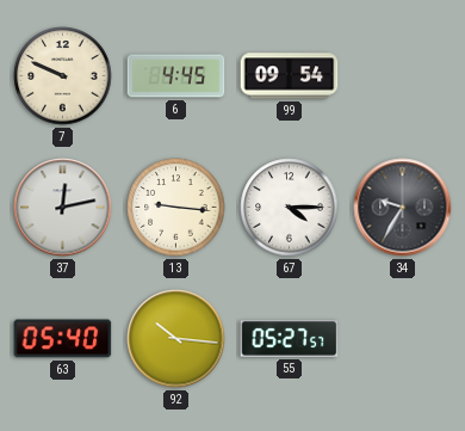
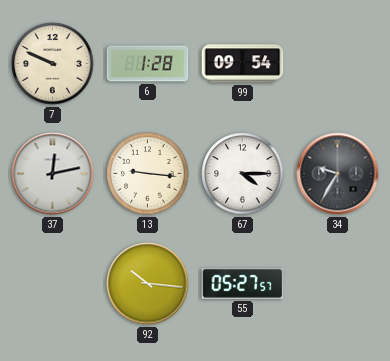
6: 4:45 -> 1:28 (148, 64)
63: 05:40 -> none (63, 339)
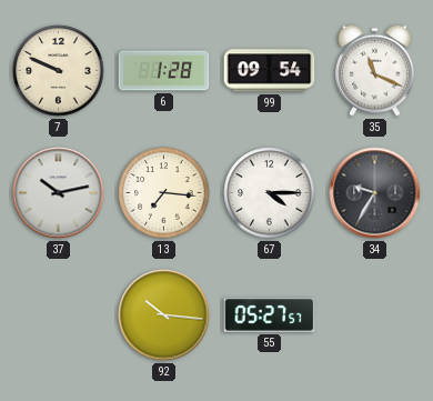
35: none -> 11:19 (375, 70)
37: 12:13 -> 10:13 (59, 193)
13: 9:16 -> 7:16 (164, 193)
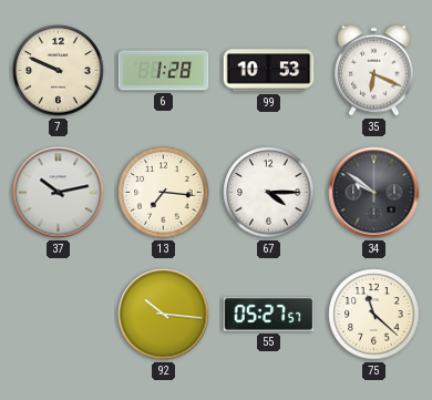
99: 09:54 -> 10:53 (269, 71)
35: 11:19 -> 6:19 (374, 70)
34: 9:35 -> 9:51 (374, 193)
75: none -> 11:22 (374, 315)
